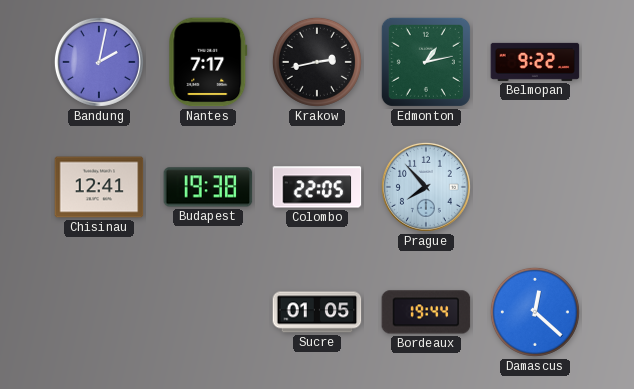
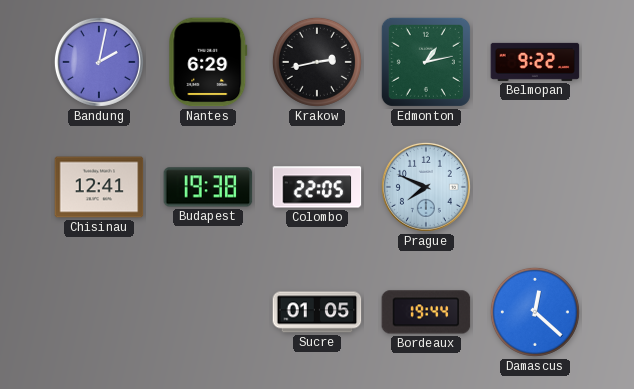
Nantes: 7:17 -> 6:29 (208, 62)
Prague: 7:53 -> 7:49 (426, 187)
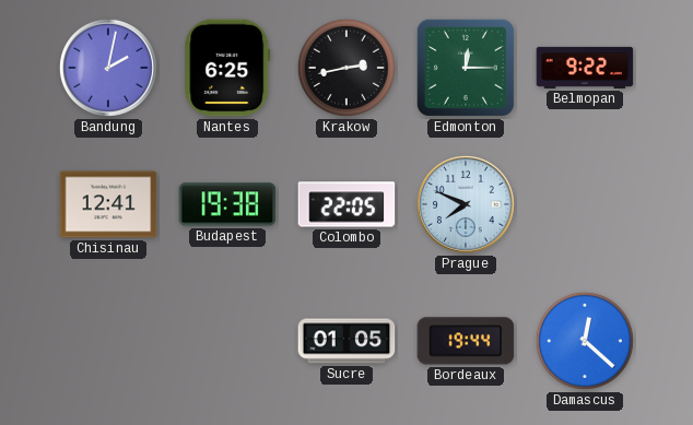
Nantes: 6:29 -> 6:25 (227, 68)
Edmonton: 1:13 -> 12:15 (466, 68)
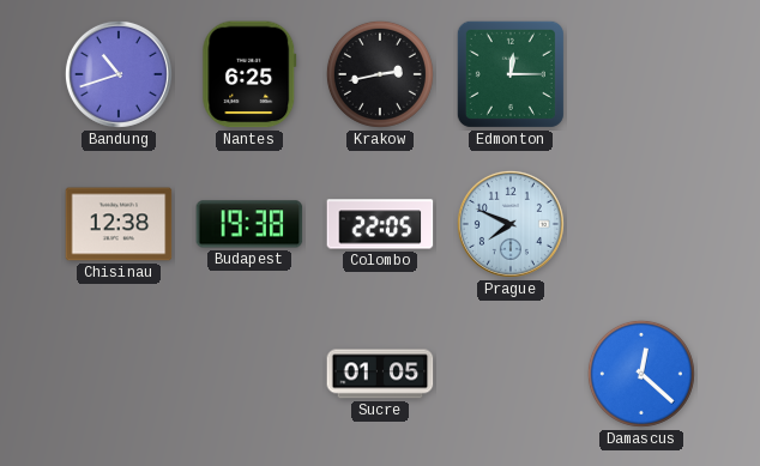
Bandung: 2:02 -> 10:42 (119, 74)
Belmopan: 9:22 -> none (585, 68)
Chisinau: 12:41 -> 12:38 (119, 224)
Bordeaux: 19:44 -> none (466, 341)
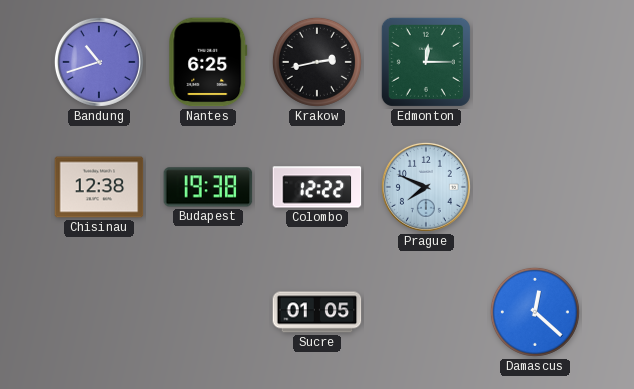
Colombo: 22:05 -> 12:22 (317, 187)
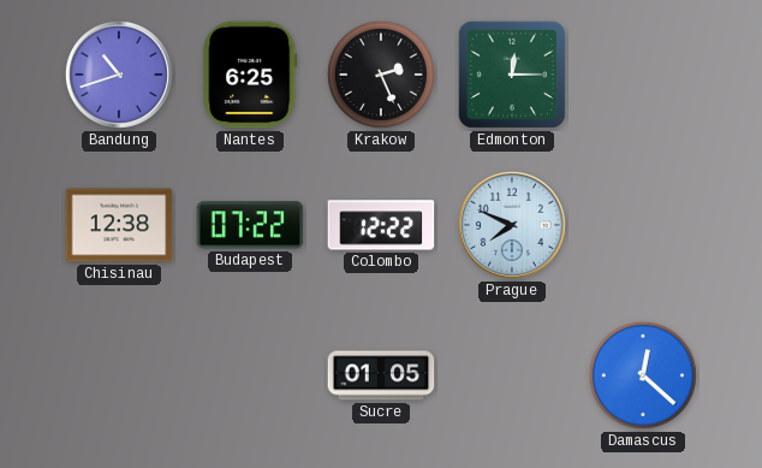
Krakow: 2:43 -> 2:26 (381, 75)
Budapest: 19:38 -> 07:22 (250, 225)
